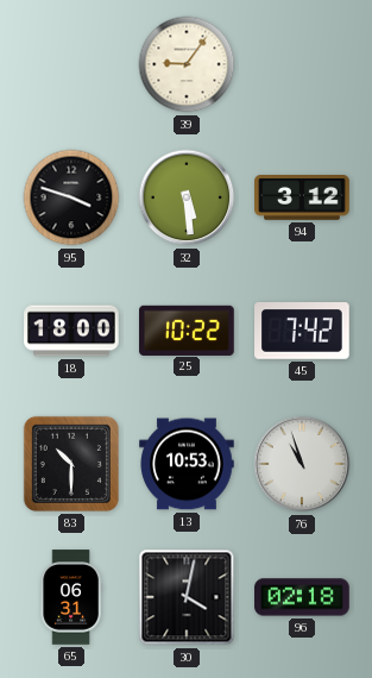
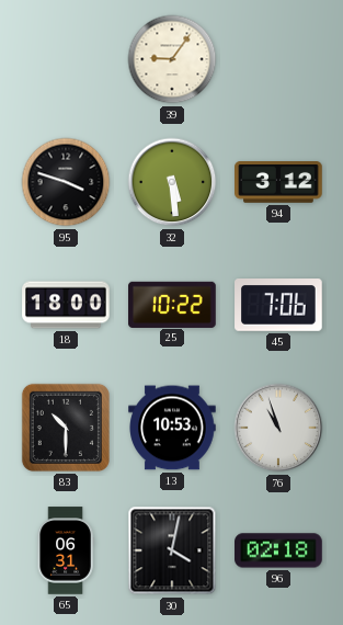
45: 7:42 -> 7:06 (278, 305)
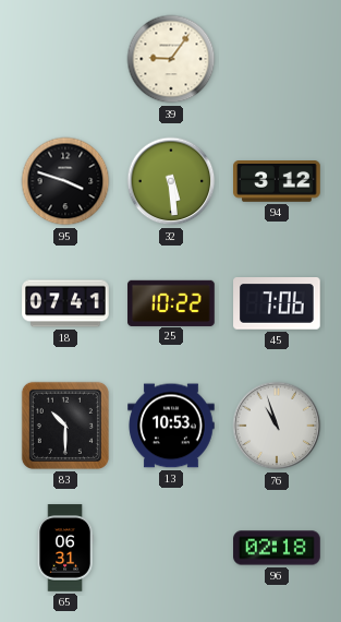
18: 18:00 -> 07:41 (65, 303)
30: 4:02 -> none (172, 550)
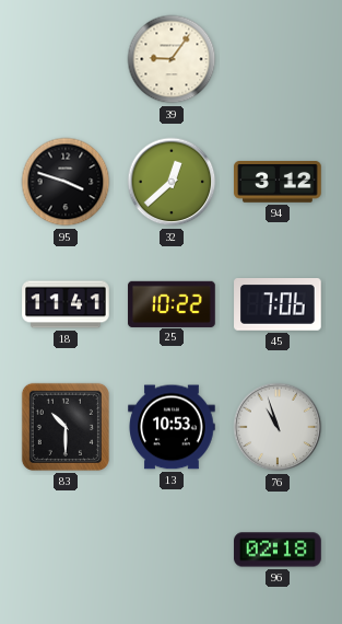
32: 5:29 -> 12:38 (172, 182)
18: 07:41 -> 11:41 (66, 304)
65: 06:31 -> none (65, 548)
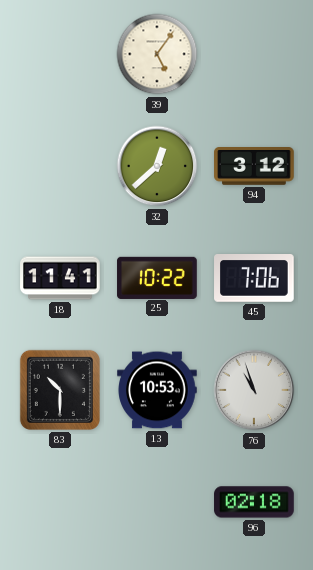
39: 9:06 -> 5:06 (157, 54)
95: 3:48 -> none (66, 182)
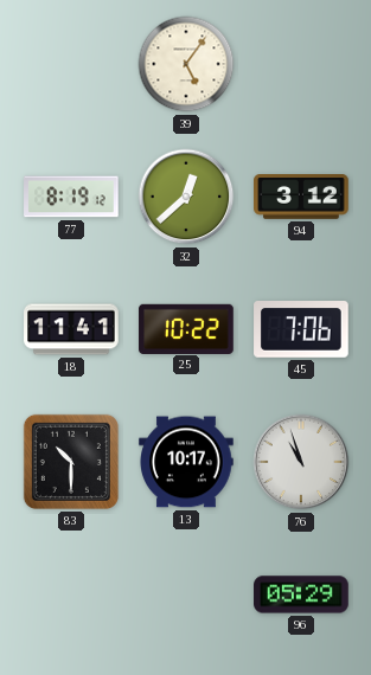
77: none -> 8:19 (71, 197)
13: 10:53 -> 10:17 (186, 462)
96: 02:18 -> 05:29 (301, 594)
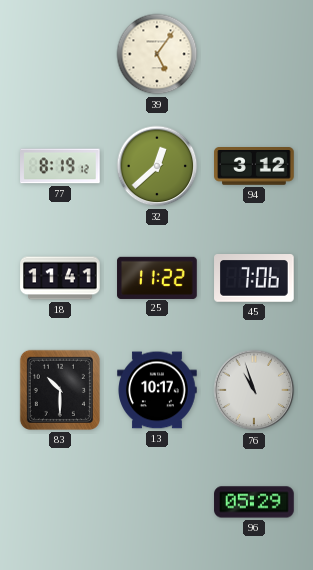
25: 10:22 -> 11:22 (157, 277)
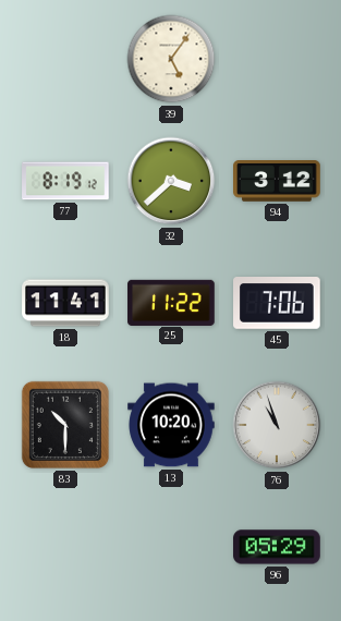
32: 12:38 -> 3:38 (171, 181)
13: 10:17 -> 10:20 (171, 425)
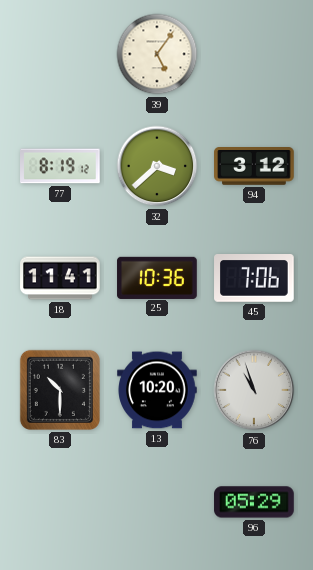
25: 11:22 -> 10:36 (157, 277)
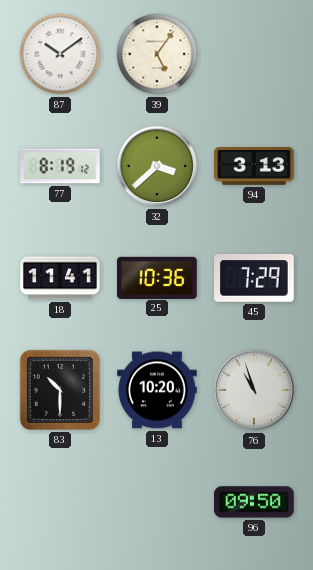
87: none -> 10:09 (60, 54)
94: 3:12 -> 3:13 (254, 167)
45: 7:06 -> 7:29 (254, 278)
96: 05:29 -> 09:50 (254, 502)
